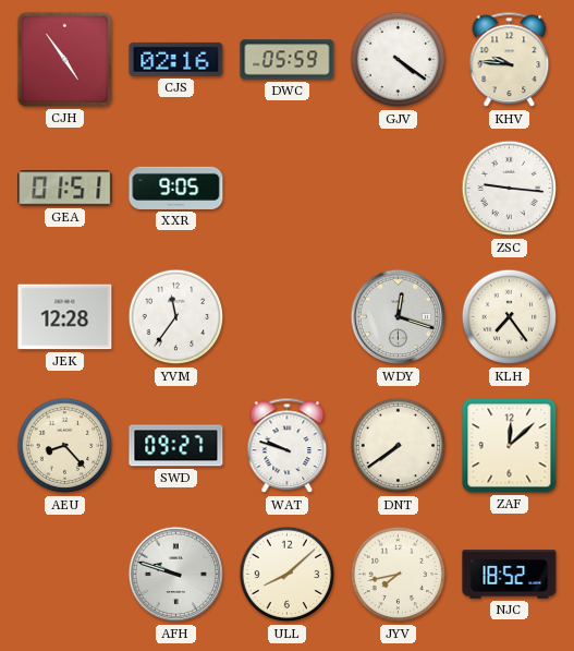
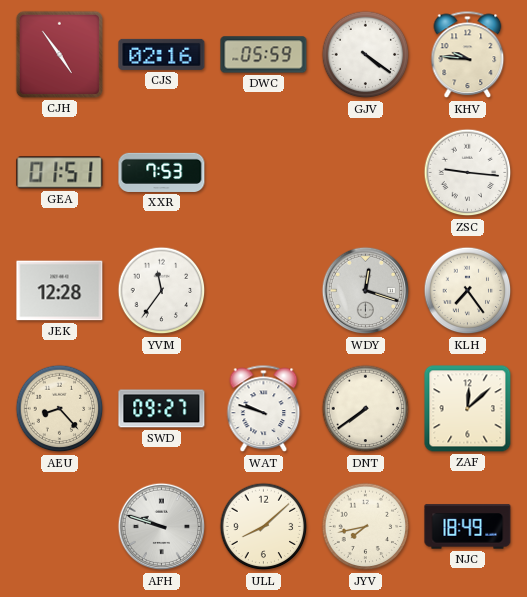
XXR: 9:05 -> 7:53 (162, 172)
NJC: 18:52 -> 18:49 (468, 527)
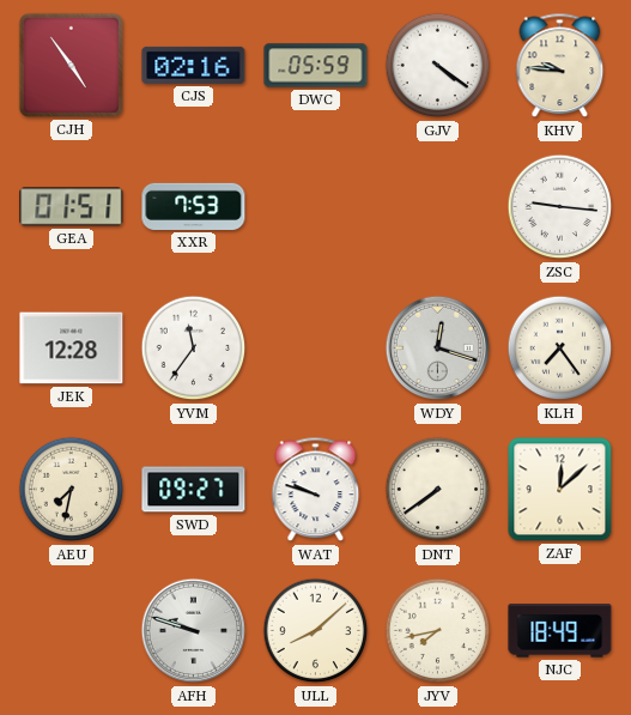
AEU: 8:23 -> 7:32 (72, 490)
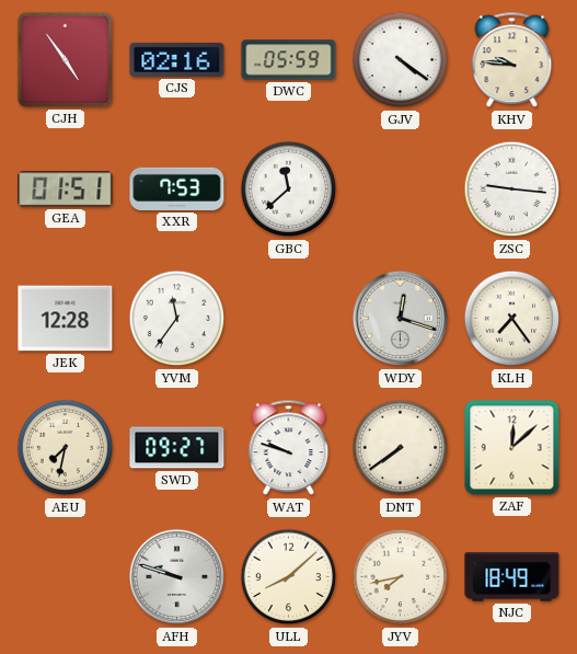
GBC: none -> 11:38 (289, 190)
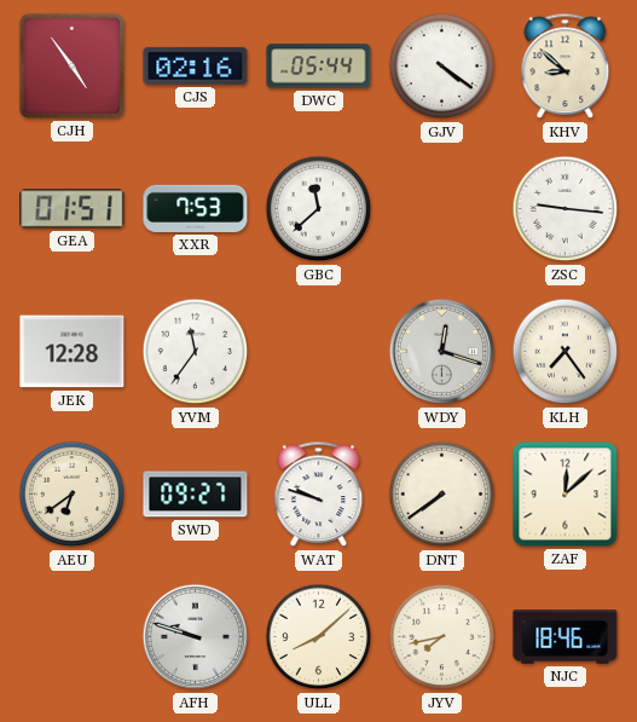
DWC: 05:59 -> 05:44 (319, 67)
KHV: 9:46 -> 8:52 (566, 67)
AEU: 7:32 -> 6:39 (73, 495)
NJC: 18:49 -> 18:46 (566, 637)
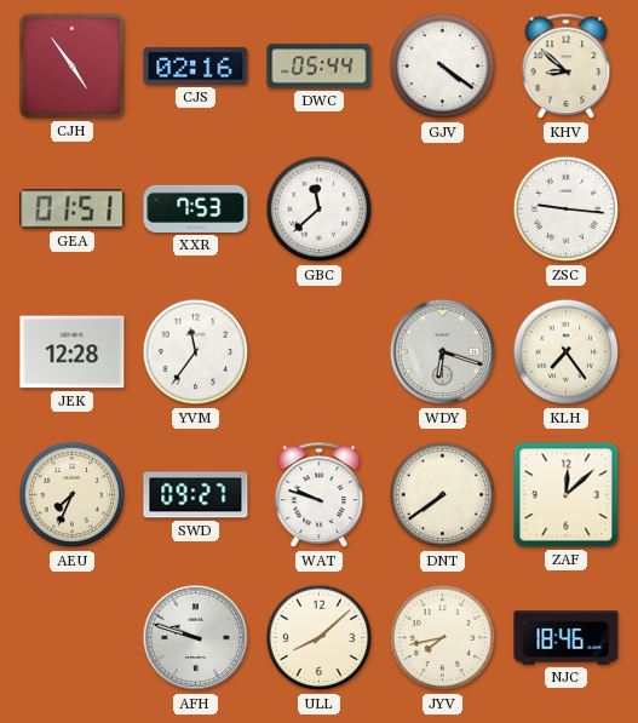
WDY: 12:18 -> 6:18 (443, 352)
AEU: 6:39 -> 7:34 (73, 495)
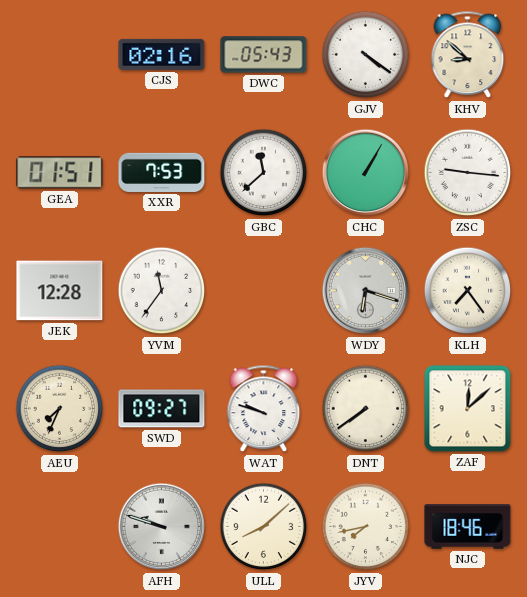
CJH: 4:54 -> none (71, 65)
DWC: 05:44 -> 05:43 (264, 55)
CHC: none -> 1:05 (366, 173)
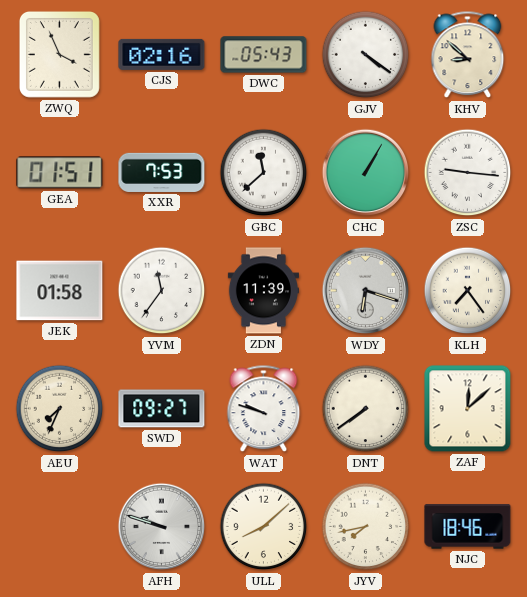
ZWQ: none -> 3:56 (59, 54)
JEK: 12:28 -> 01:58 (60, 291)
ZDN: none -> 11:39 (263, 291)
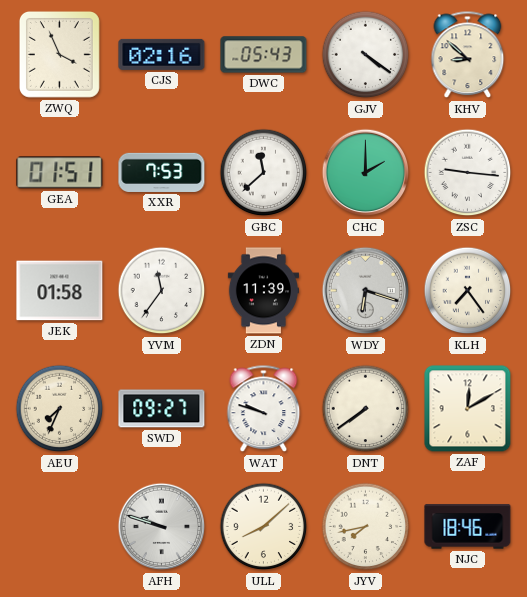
CHC: 1:05 -> 2:00 (366, 173)
ZAF: 12:08 -> 12:10 (468, 409)
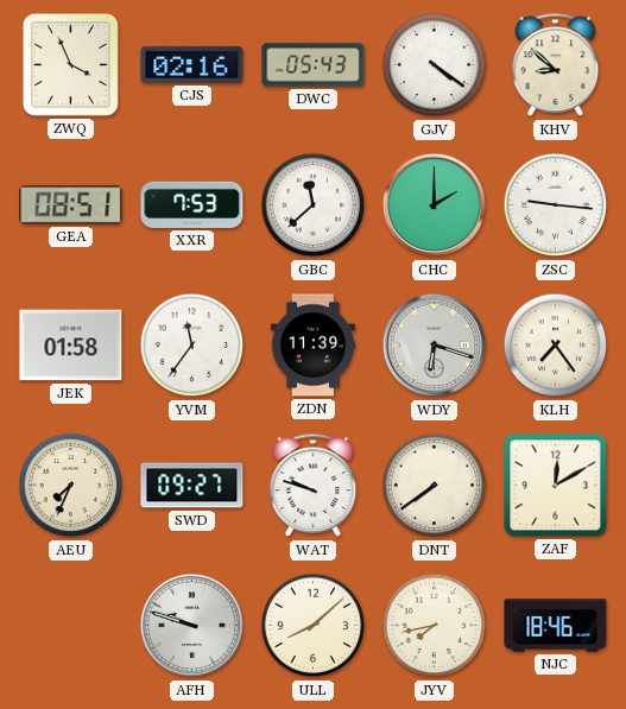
GEA: 01:51 -> 08:51 (71, 205)
